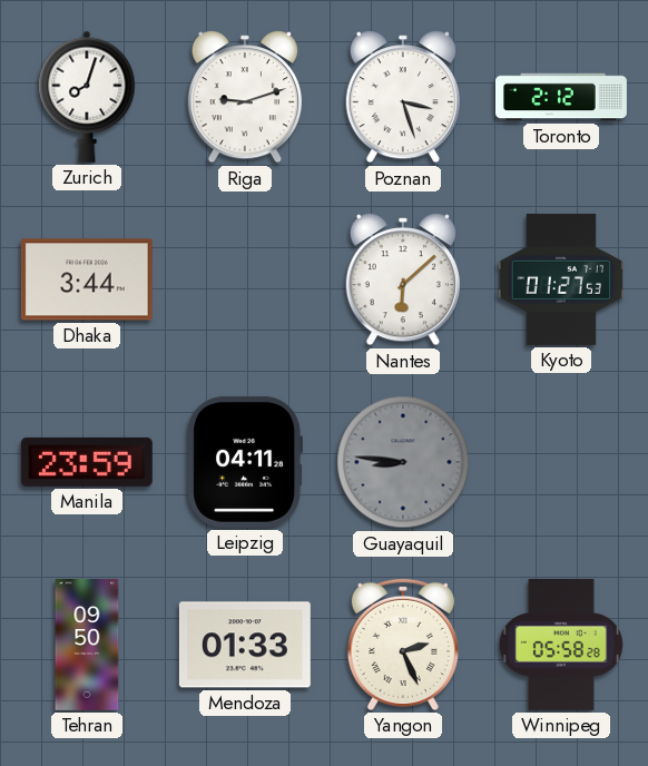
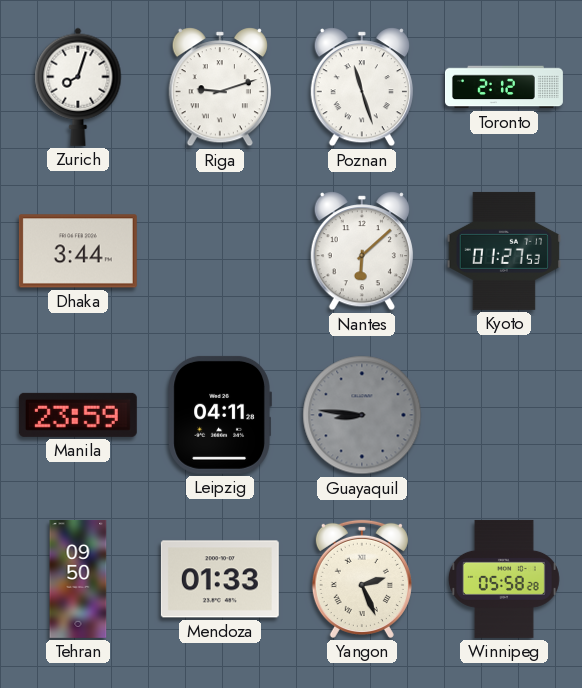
Poznan: 3:27 -> 11:27 (362, 87)
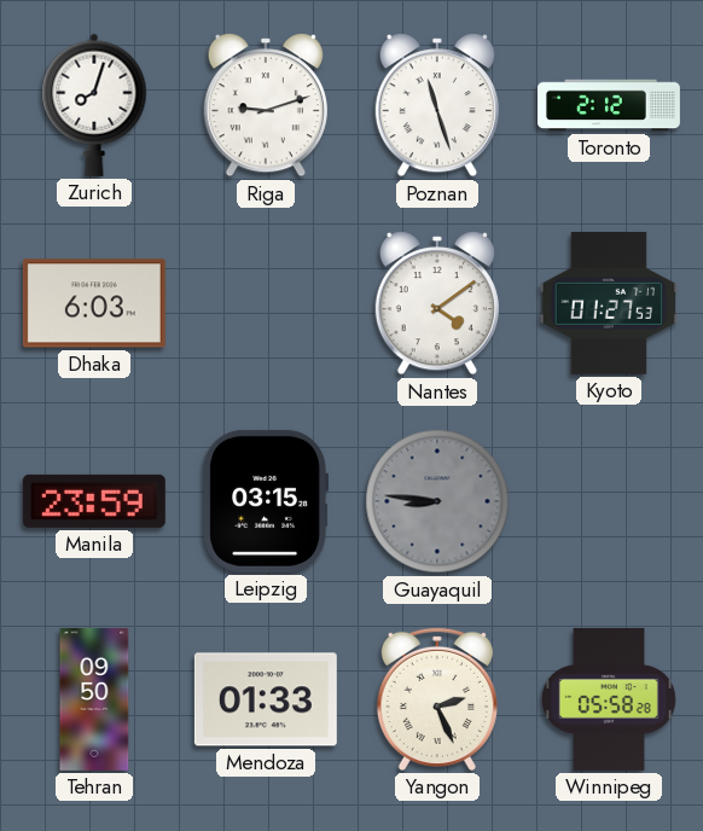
Dhaka: 3:44 -> 6:03 (94, 303)
Nantes: 6:08 -> 4:09 (437, 303)
Leipzig: 04:11 -> 03:15 (266, 501)
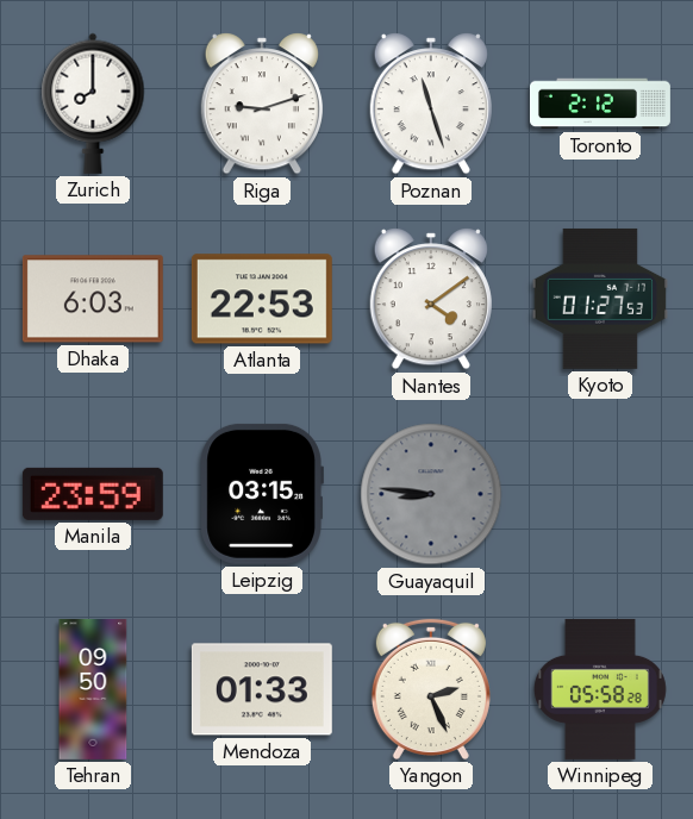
Zurich: 8:03 -> 8:00 (93, 104)
Atlanta: none -> 22:53 (262, 299)
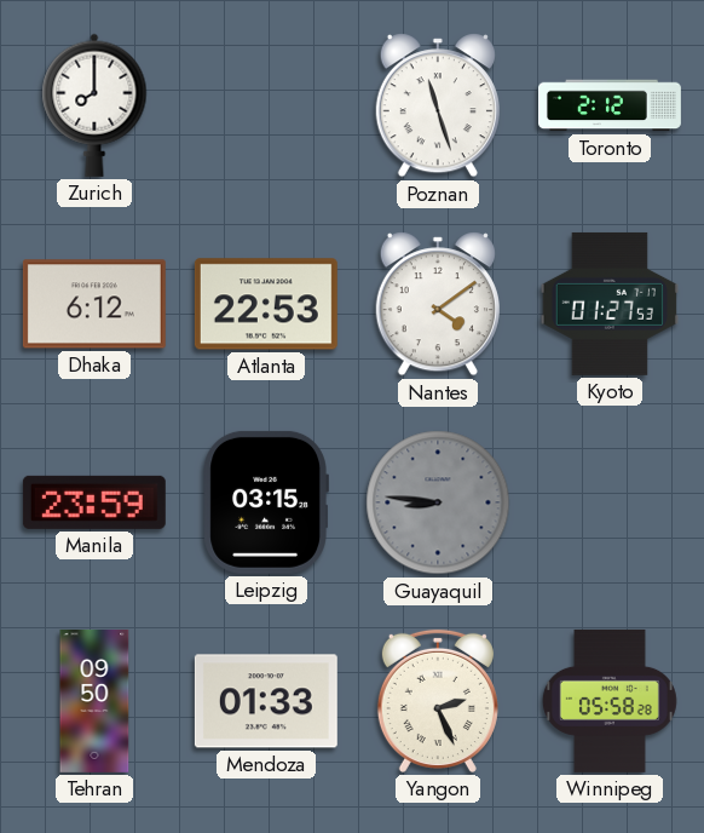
Riga: 9:12 -> none (262, 104)
Dhaka: 6:03 -> 6:12 (94, 304)
